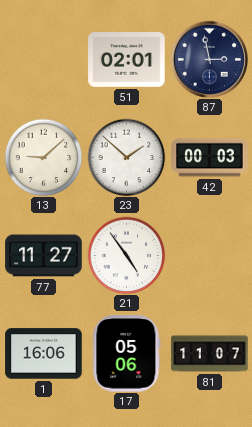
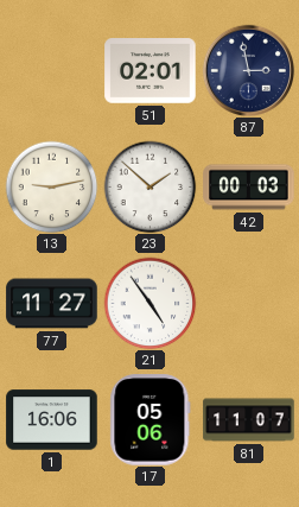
13: 9:08 -> 9:13 (51, 186)
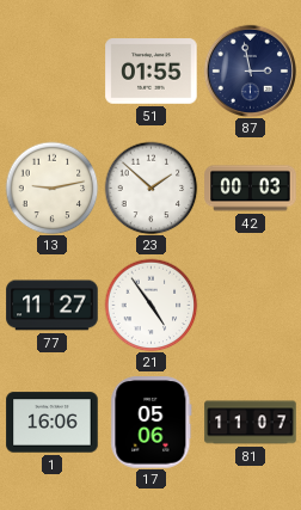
51: 02:01 -> 01:55 (152, 72)
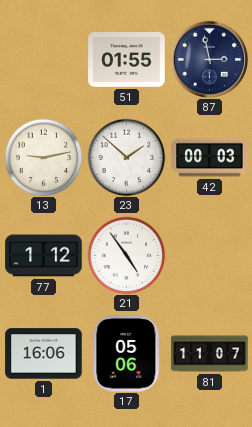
77: 11:27 -> 1:12 (44, 256)
